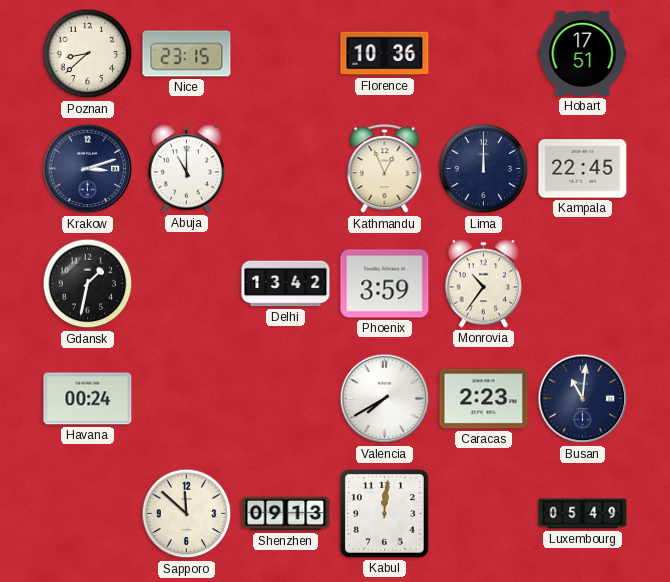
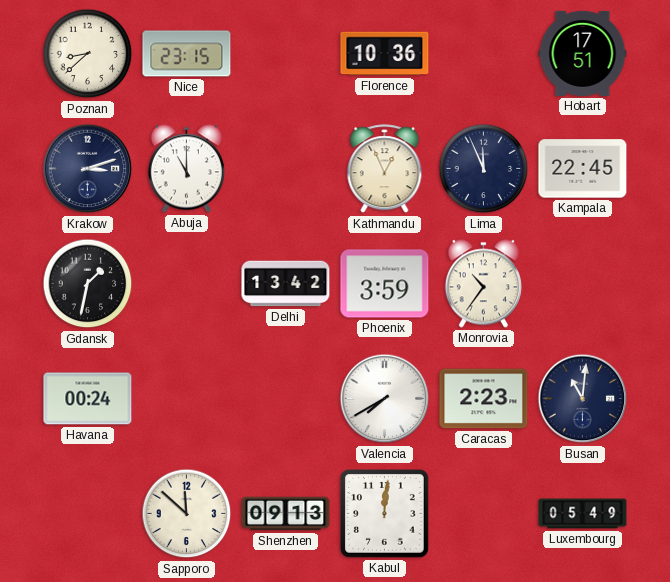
Lima: 12:00 -> 11:56 (484, 169)
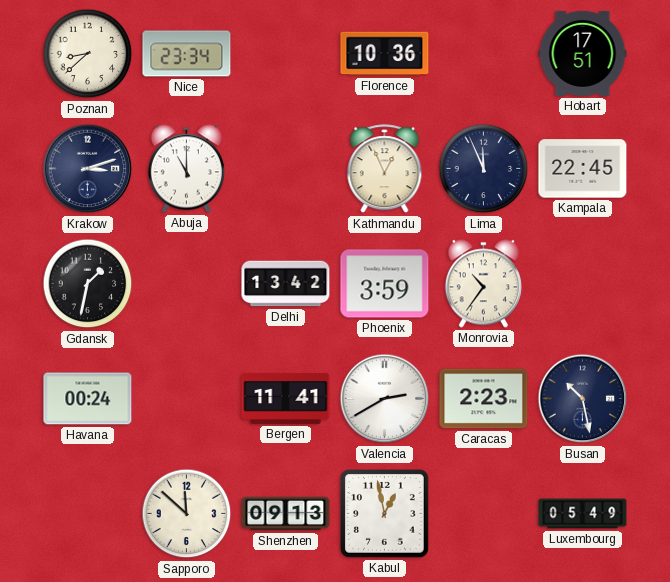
Nice: 23:15 -> 23:34 (187, 54)
Bergen: none -> 11:41 (286, 398)
Valencia: 7:40 -> 2:40 (385, 399)
Busan: 11:01 -> 10:28 (583, 399)
Kabul: 12:01 -> 12:58 (385, 514)
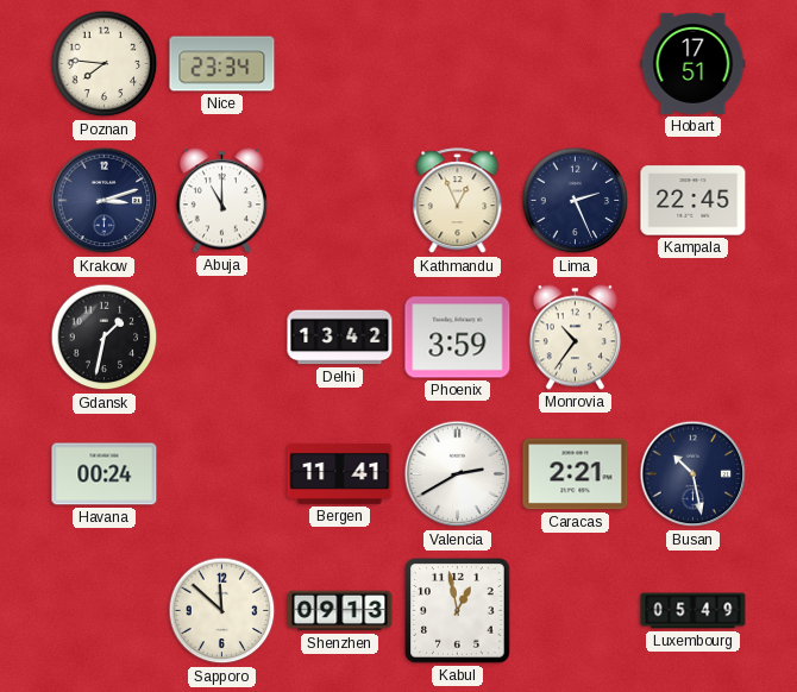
Poznan: 8:38 -> 7:46 (105, 64)
Florence: 10:36 -> none (385, 54)
Lima: 11:56 -> 2:26 (576, 201)
Caracas: 2:23 -> 2:21 (576, 474)
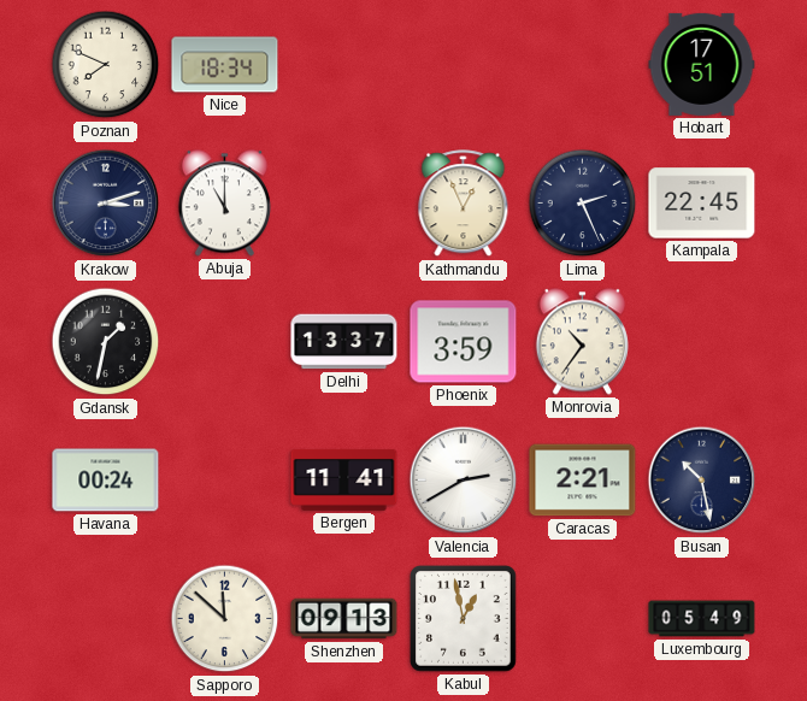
Poznan: 7:46 -> 7:49 (106, 65)
Nice: 23:34 -> 18:34 (225, 65)
Delhi: 13:42 -> 13:37 (344, 342)
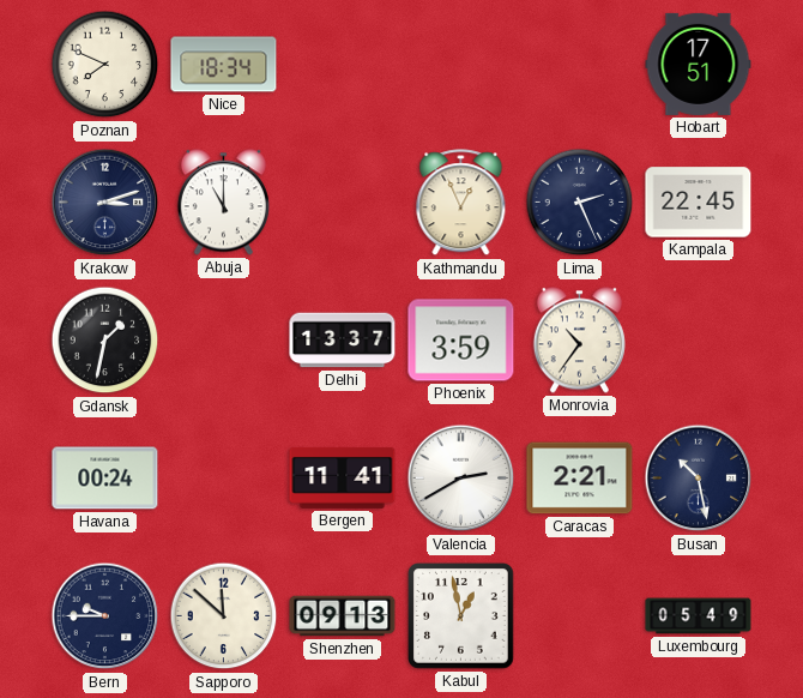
Bern: none -> 9:45 (105, 616)
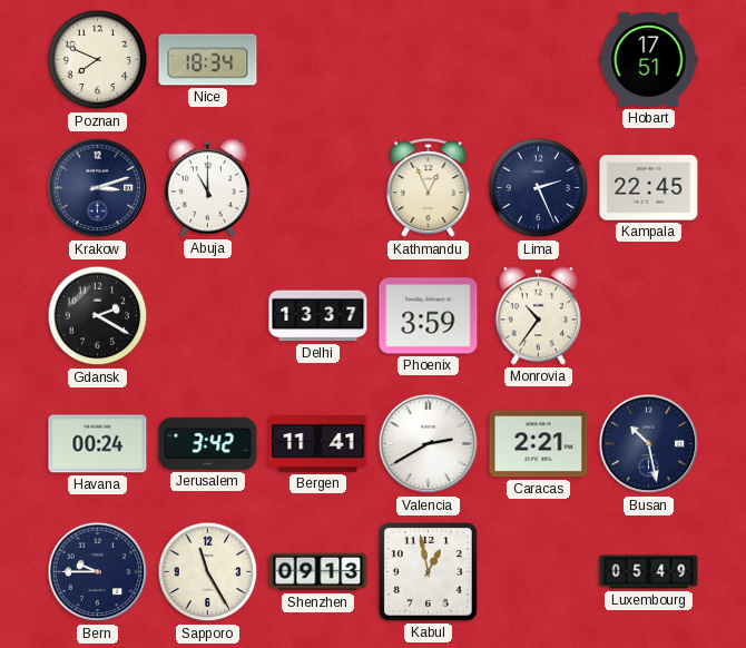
Gdansk: 1:32 -> 2:20 (98, 316)
Jerusalem: none -> 3:42 (208, 443)
Sapporo: 11:52 -> 11:25 (208, 572)
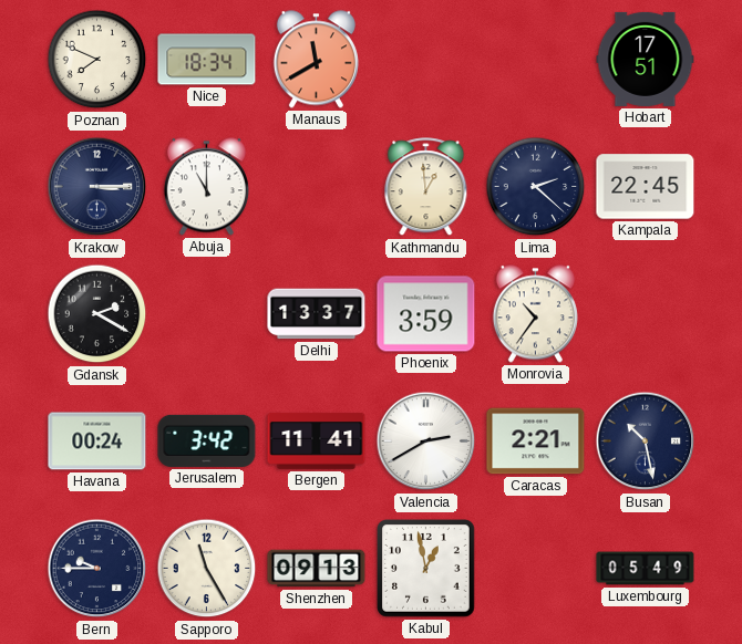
Manaus: none -> 11:40 (316, 60)
Krakow: 3:12 -> 3:15 (97, 187)
Kathmandu: 12:56 -> 12:59 (426, 187)
Lima: 2:26 -> 2:22 (536, 187)
